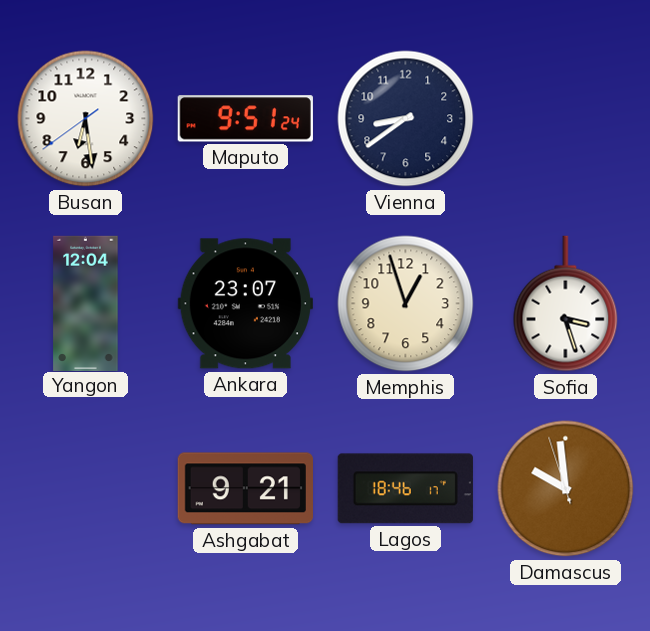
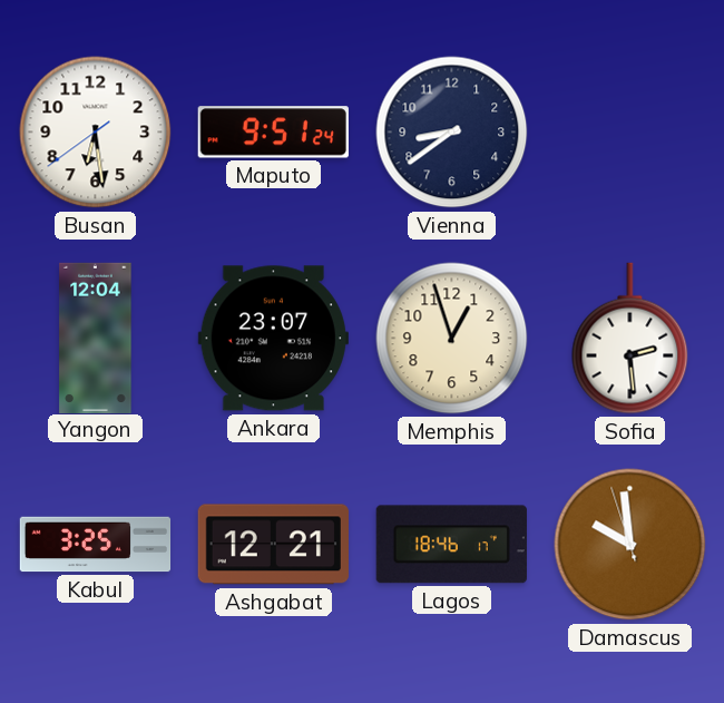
Sofia: 3:27 -> 2:29 (630, 339)
Kabul: none -> 3:25 (96, 545)
Ashgabat: 9:21 -> 12:21 (273, 545)
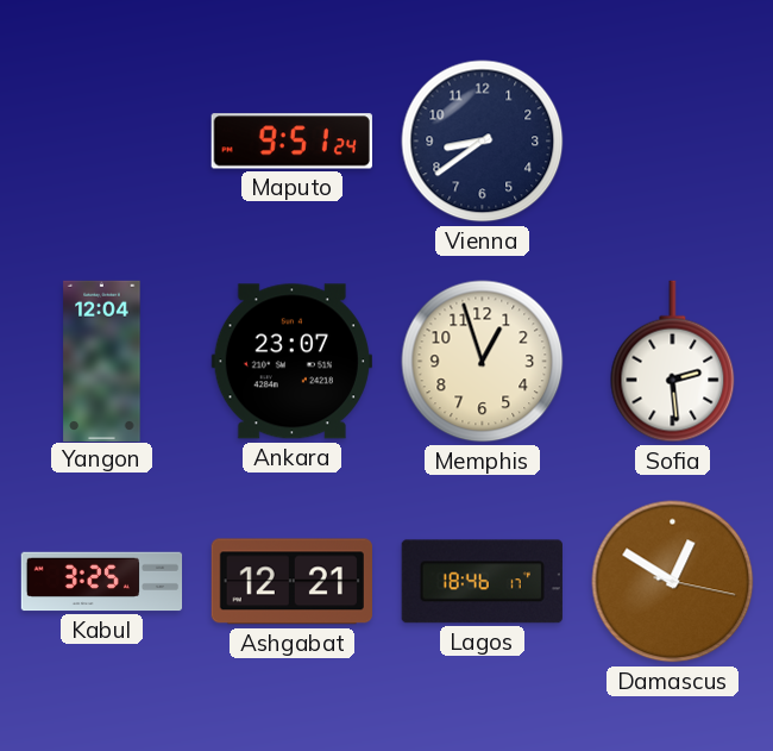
Busan: 6:28 -> none (96, 133)
Damascus: 9:58 -> 12:50 (673, 582)
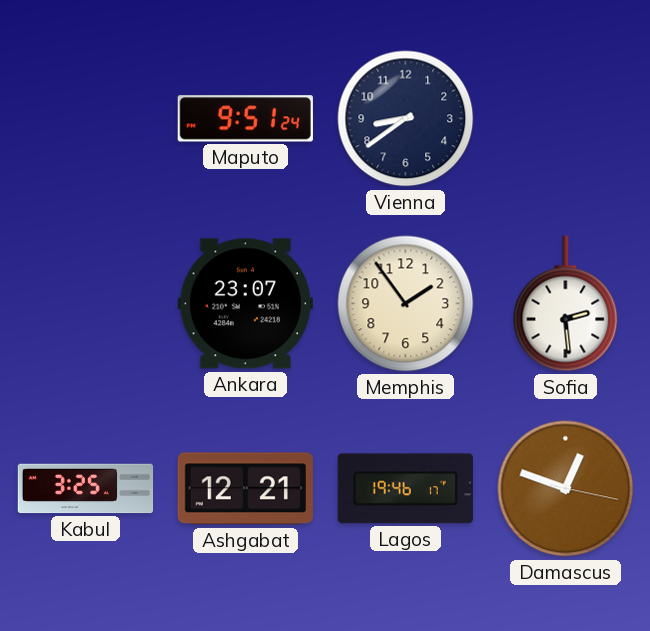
Yangon: 12:04 -> none (102, 361)
Memphis: 12:57 -> 1:54 (406, 304)
Lagos: 18:46 -> 19:46 (405, 489)
Damascus: 12:50 -> 12:48 (566, 489)
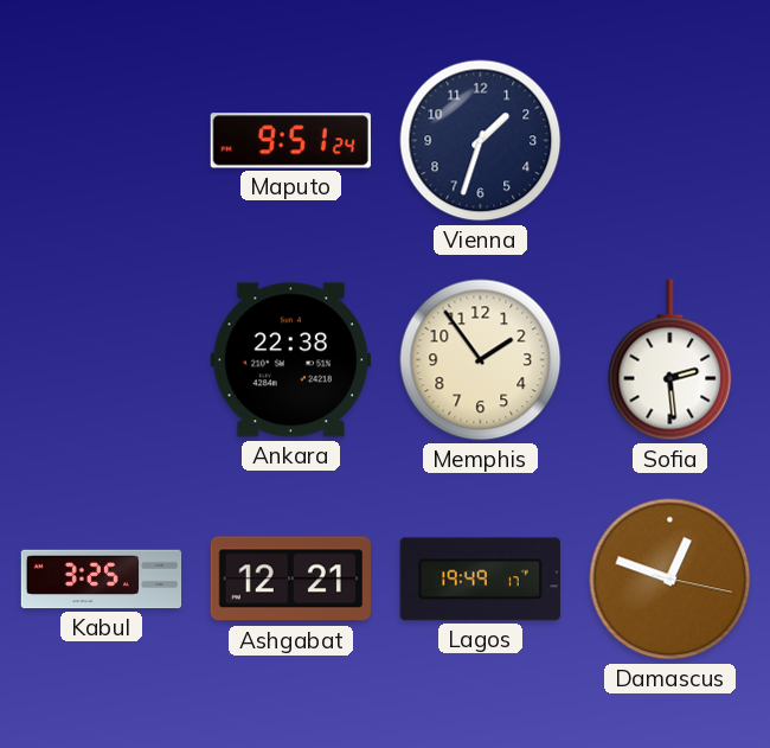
Vienna: 8:39 -> 1:33 (481, 141)
Ankara: 23:07 -> 22:38 (290, 360)
Lagos: 19:46 -> 19:49 (480, 580)
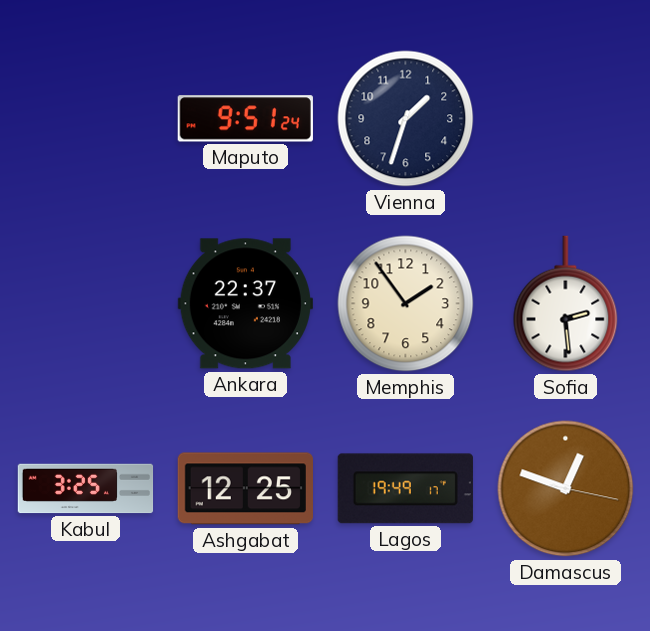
Ankara: 22:38 -> 22:37 (245, 304)
Ashgabat: 12:21 -> 12:25 (245, 489)
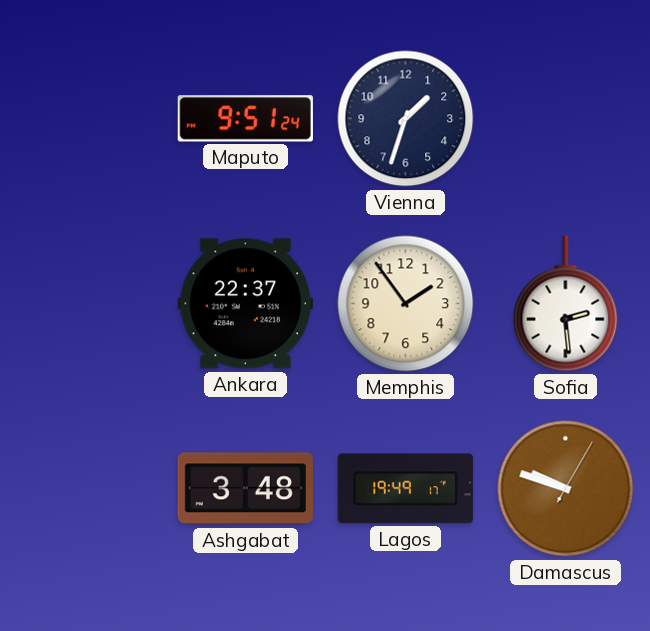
Kabul: 3:25 -> none (86, 489)
Ashgabat: 12:25 -> 3:48 (245, 489)
Damascus: 12:48 -> 9:48 (566, 489)
